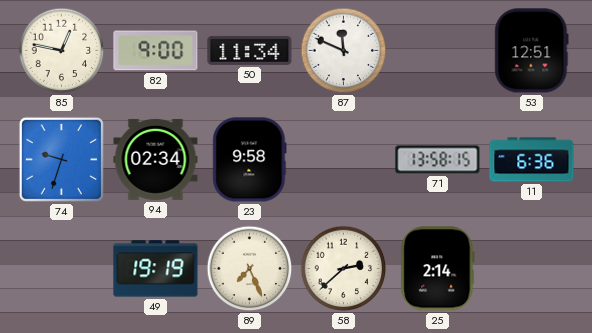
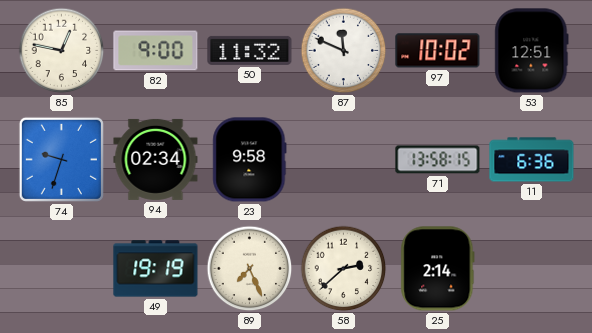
50: 11:34 -> 11:32 (250, 50)
97: none -> 10:02 (438, 51)
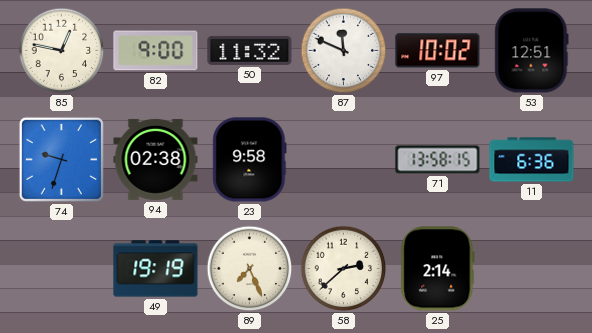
94: 02:34 -> 02:38 (156, 159)
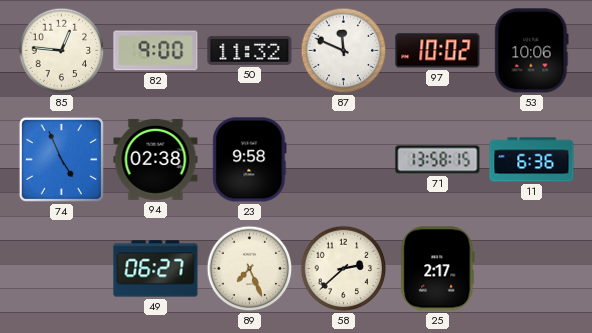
85: 12:47 -> 12:46 (62, 51)
53: 12:51 -> 10:06 (532, 51)
74: 9:33 -> 4:56 (61, 159)
49: 19:19 -> 06:27 (156, 269)
25: 2:14 -> 2:17 (438, 269)
